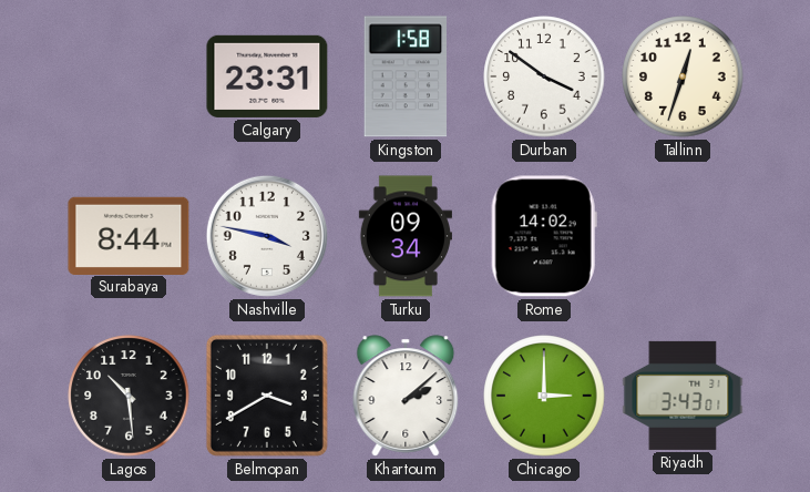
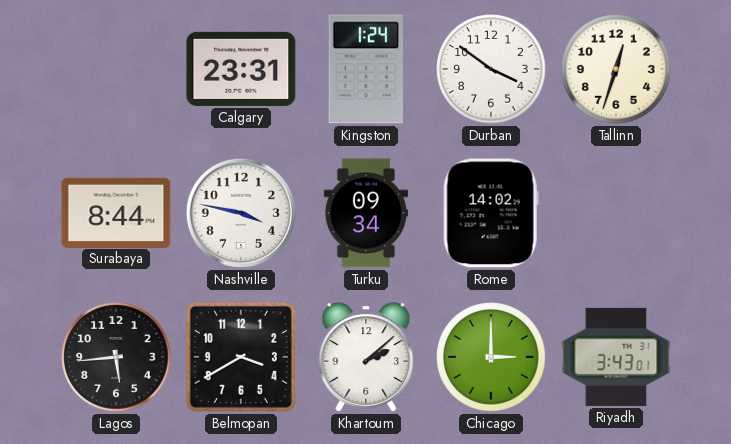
Kingston: 1:58 -> 1:24 (365, 69)
Lagos: 10:29 -> 5:44 (116, 357)
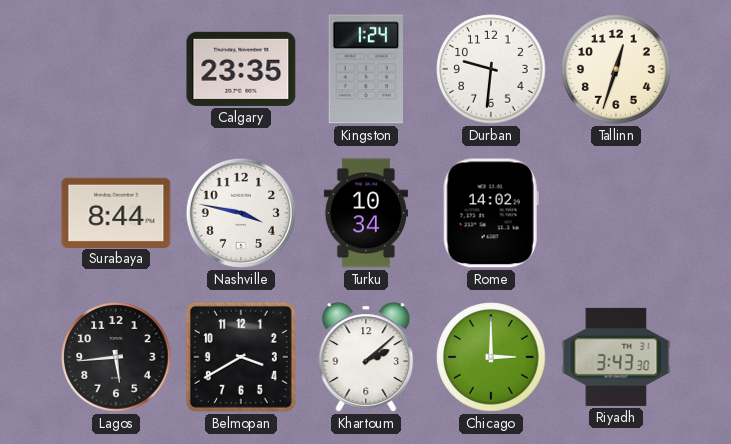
Calgary: 23:31 -> 23:35 (241, 69)
Durban: 3:51 -> 9:31 (491, 69)
Turku: 09:34 -> 10:34 (366, 213)
Riyadh: 3:43:01 -> 3:43:30 (616, 357)
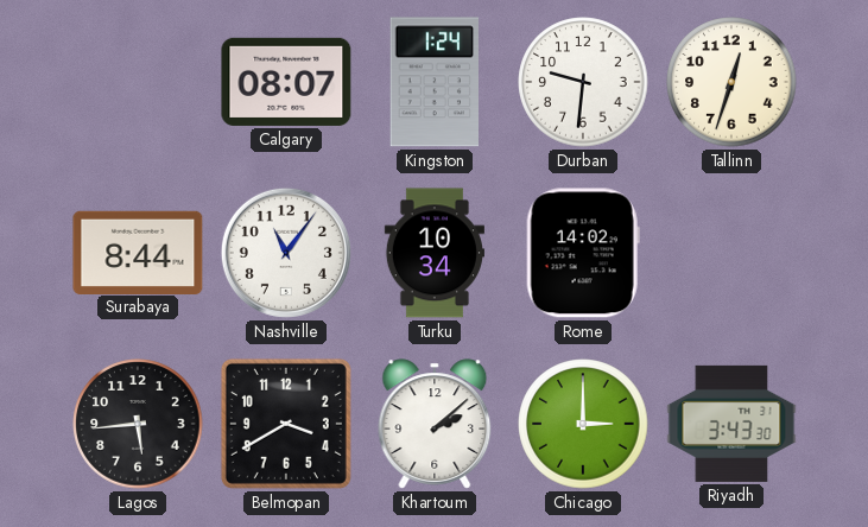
Calgary: 23:35 -> 08:07 (286, 82)
Nashville: 3:47 -> 11:06 (286, 253)
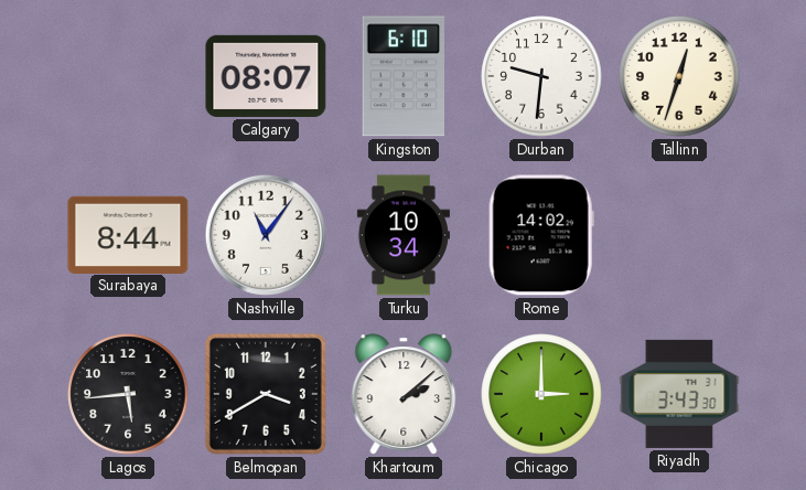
Kingston: 1:24 -> 6:10 (402, 76)
